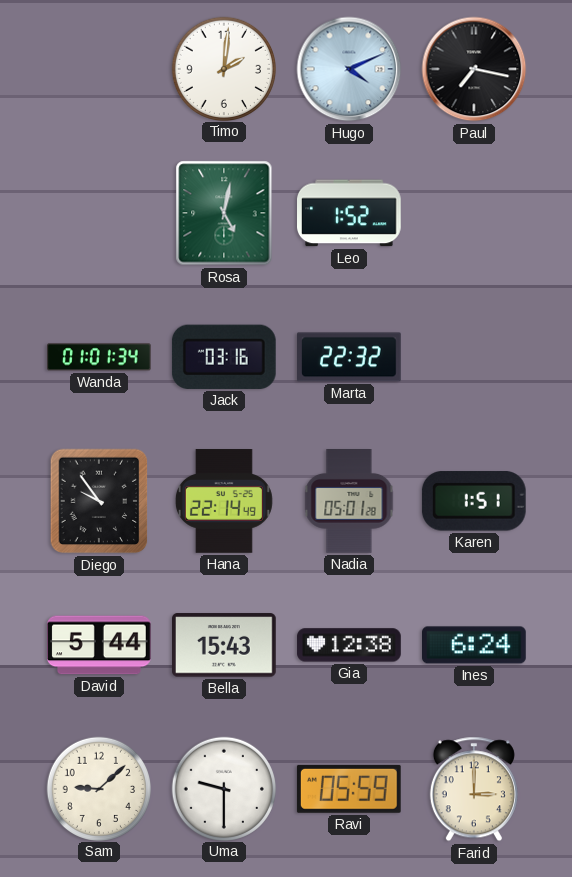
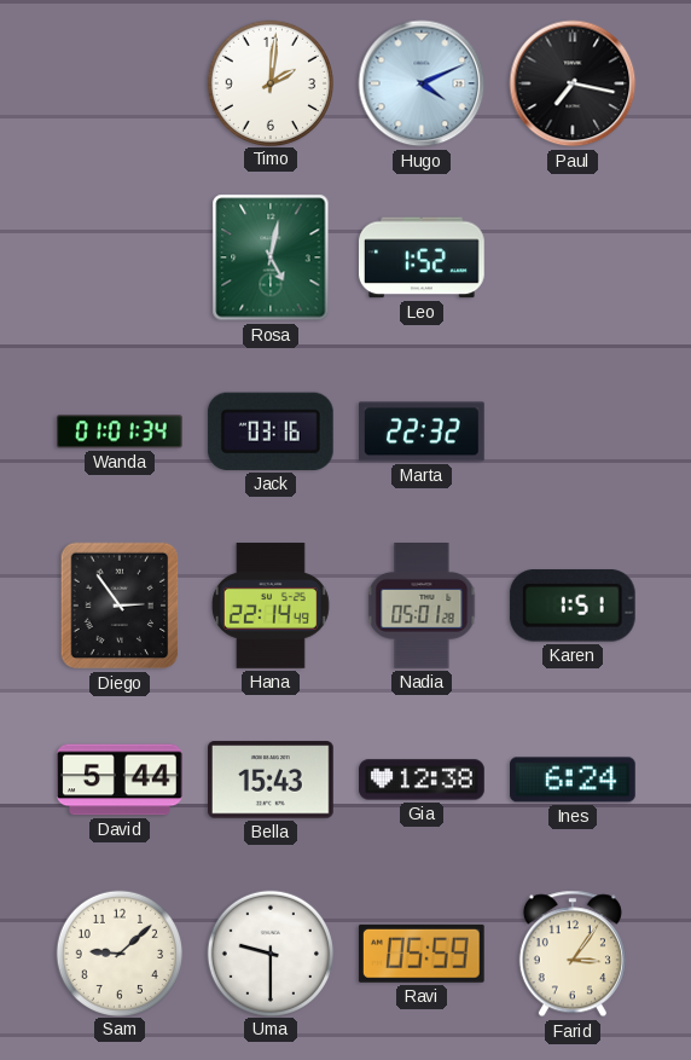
Diego: 9:54 -> 2:54 (120, 606)
Farid: 3:00 -> 3:06 (573, 954)
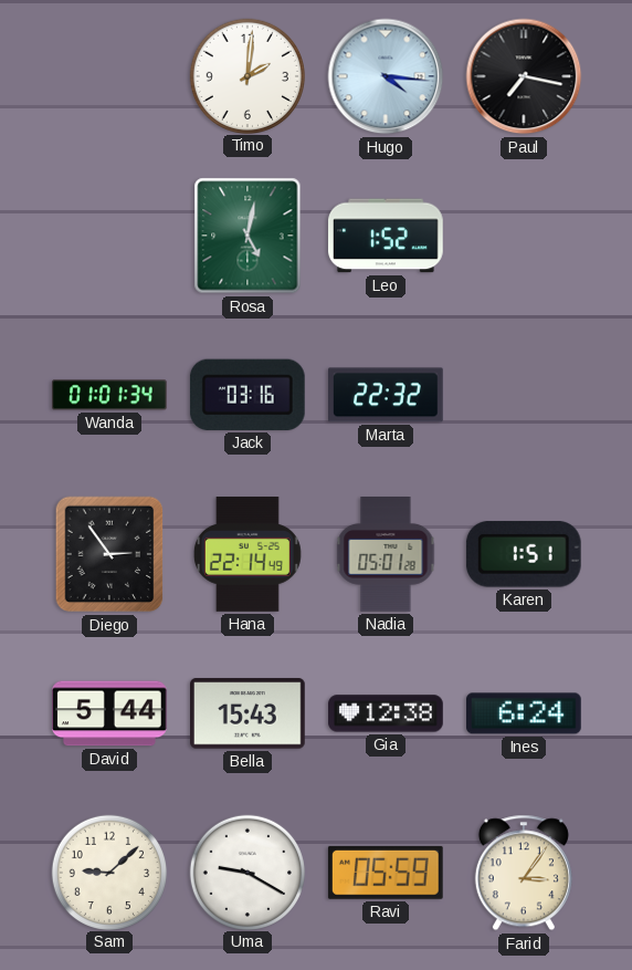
Hugo: 4:11 -> 4:16 (386, 76)
Uma: 9:30 -> 9:20 (246, 872)
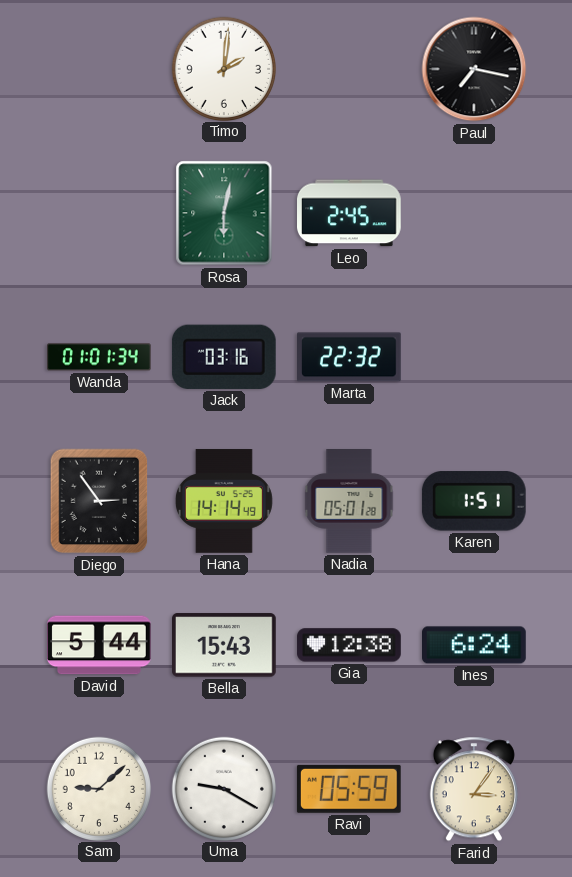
Hugo: 4:16 -> none (386, 76)
Rosa: 5:02 -> 6:02 (224, 213)
Leo: 1:52 -> 2:45 (350, 213)
Hana: 22:14 -> 14:14 (224, 501)
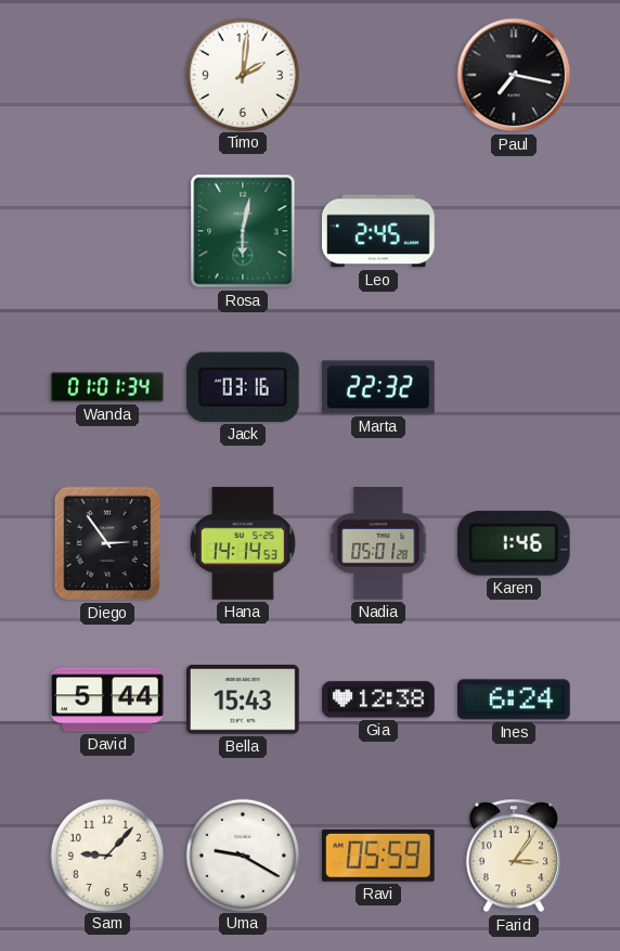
Hana: 14:14:49 -> 14:14:53 (243, 543)
Karen: 1:51 -> 1:46 (514, 543)
Sam: 9:08 -> 9:07 (106, 854)
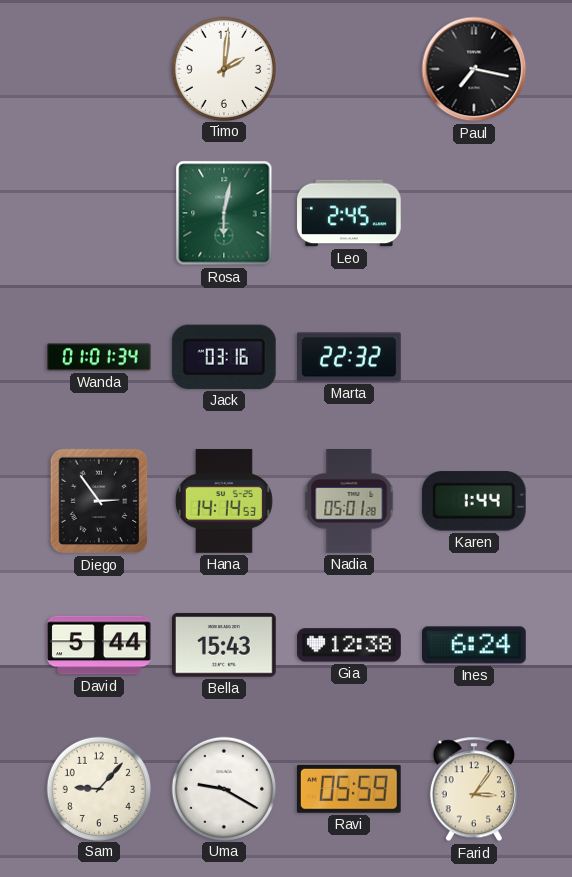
Karen: 1:46 -> 1:44 (474, 501)
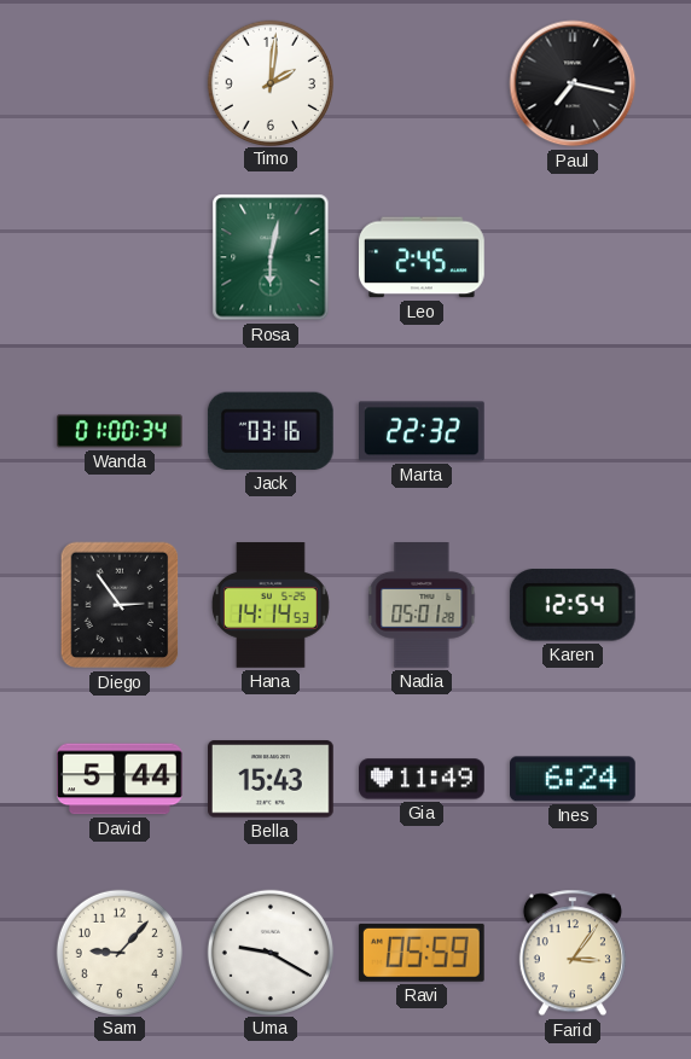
Wanda: 01:01 -> 01:00 (121, 431)
Karen: 1:44 -> 12:54 (573, 605)
Gia: 12:38 -> 11:49 (422, 779)
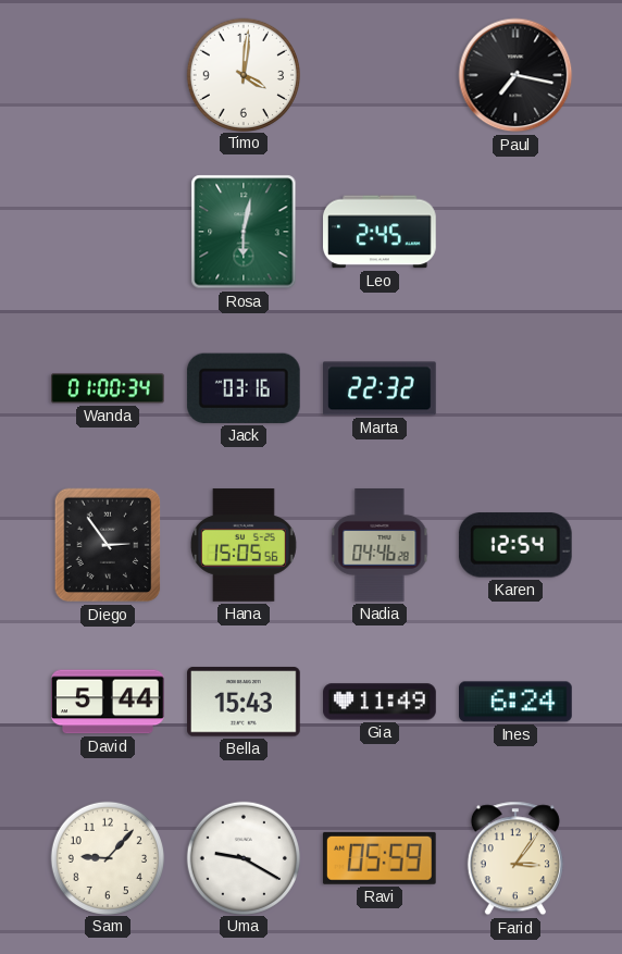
Timo: 2:01 -> 4:01 (242, 74)
Hana: 14:14 -> 15:05 (244, 545)
Nadia: 05:01 -> 04:46 (380, 545)
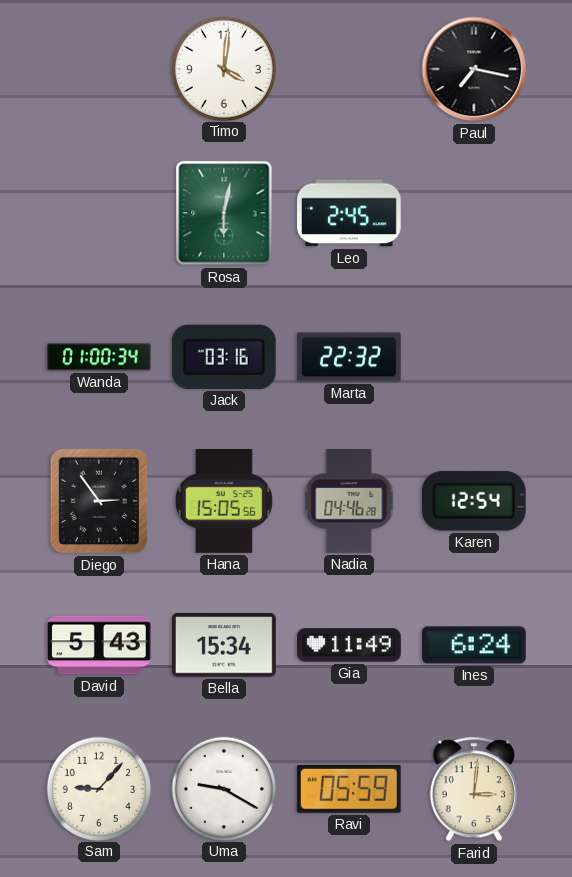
David: 5:44 -> 5:43 (100, 645)
Bella: 15:43 -> 15:34 (225, 645)
Farid: 3:06 -> 3:01 (474, 789)
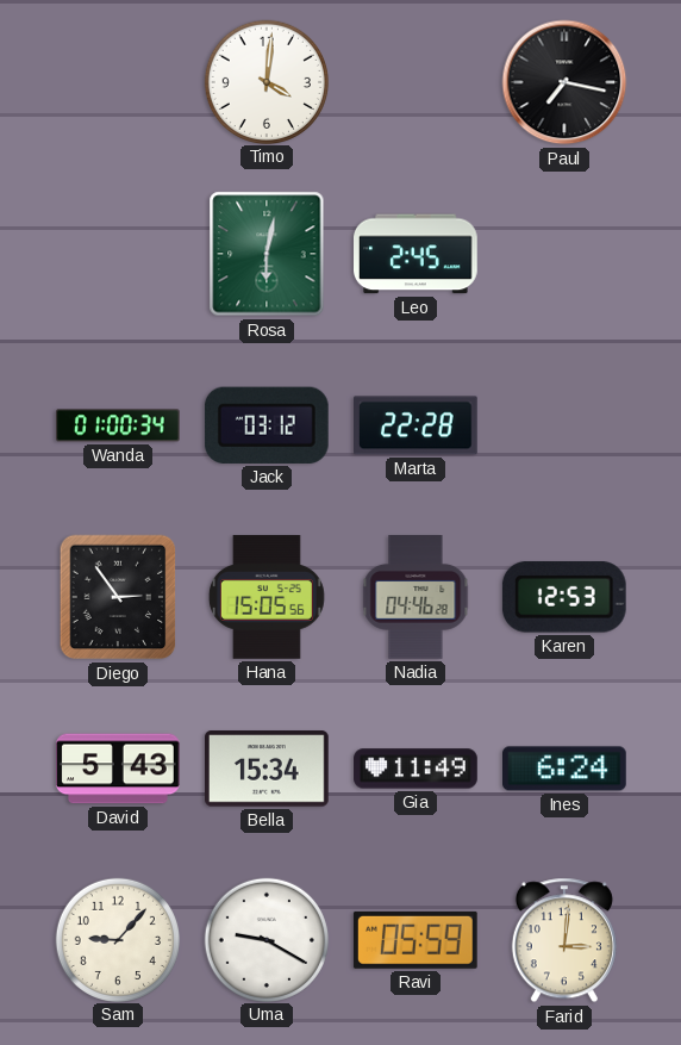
Jack: 03:16 -> 03:12 (267, 425)
Marta: 22:32 -> 22:28 (417, 425)
Karen: 12:54 -> 12:53 (564, 597)
